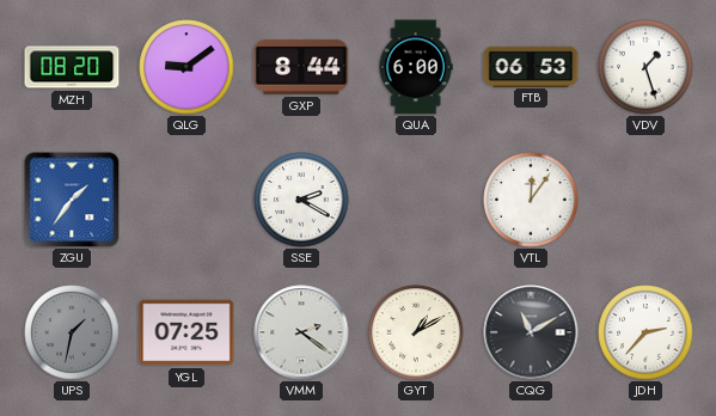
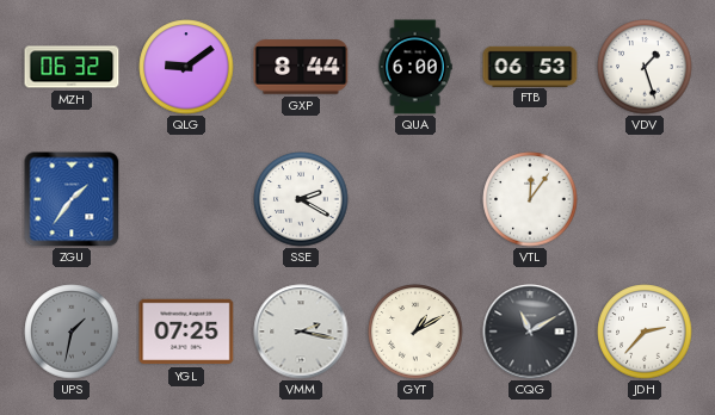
MZH: 08:20 -> 06:32 (72, 67)
VMM: 2:21 -> 2:17 (301, 332)
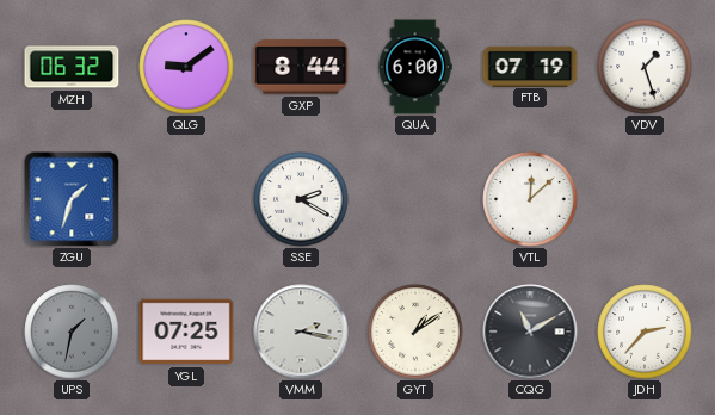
FTB: 06:53 -> 07:19 (530, 66)
ZGU: 1:36 -> 1:33 (72, 199)
VTL: 12:06 -> 12:08 (530, 199)
GYT: 1:10 -> 1:09 (415, 332)
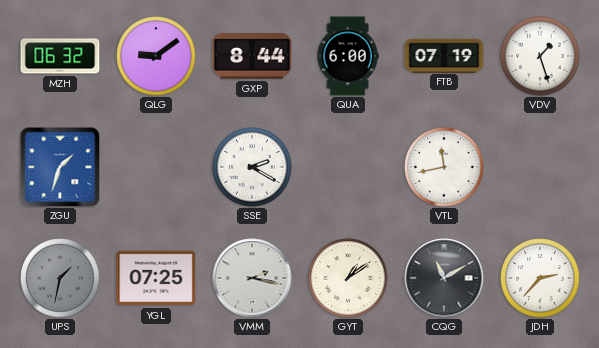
VTL: 12:08 -> 11:43 (444, 167)
